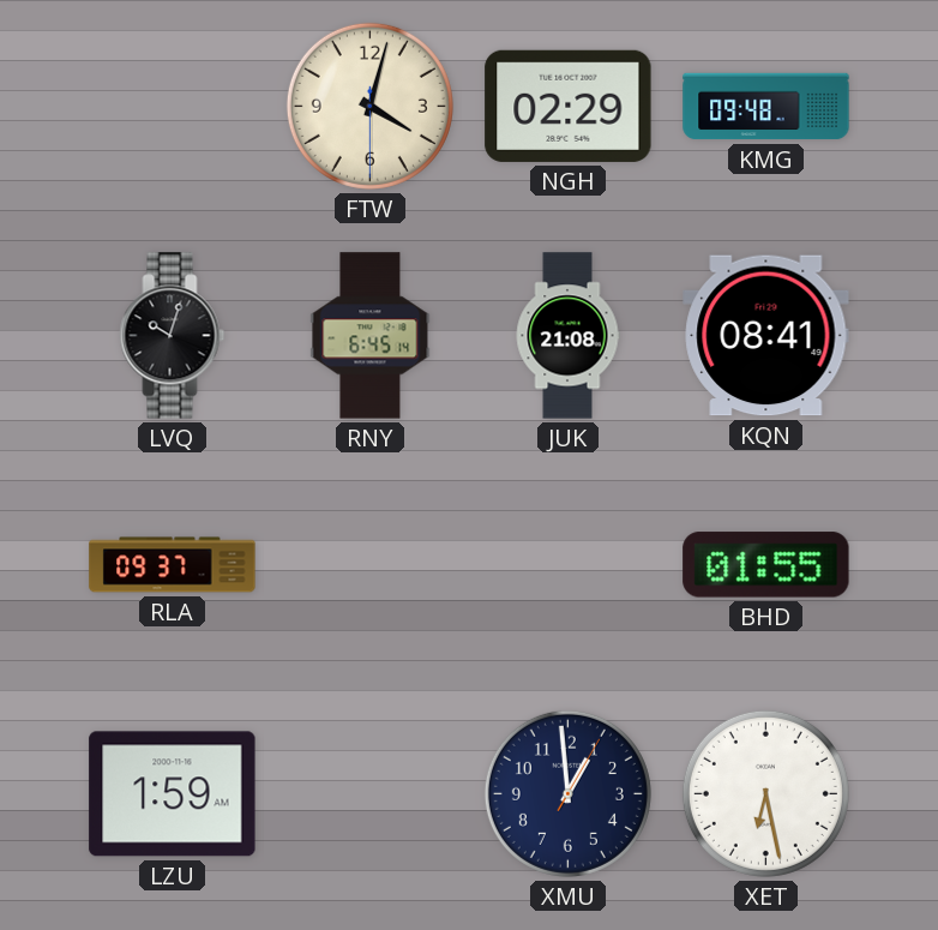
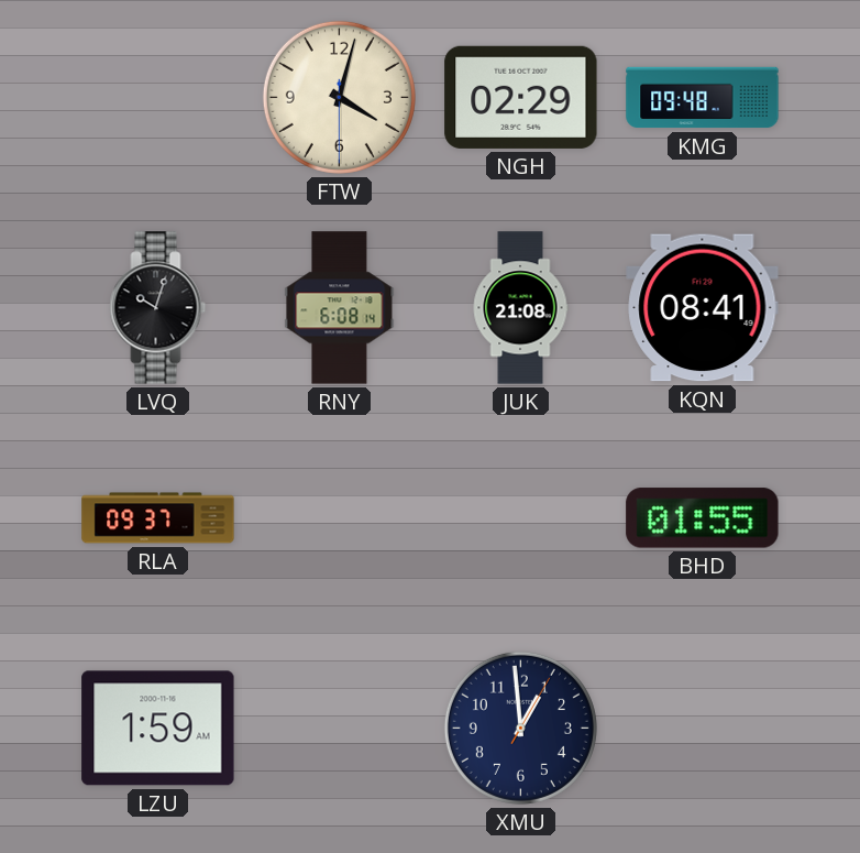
RNY: 6:45 -> 6:08 (340, 308)
XET: 6:28 -> none (765, 793)
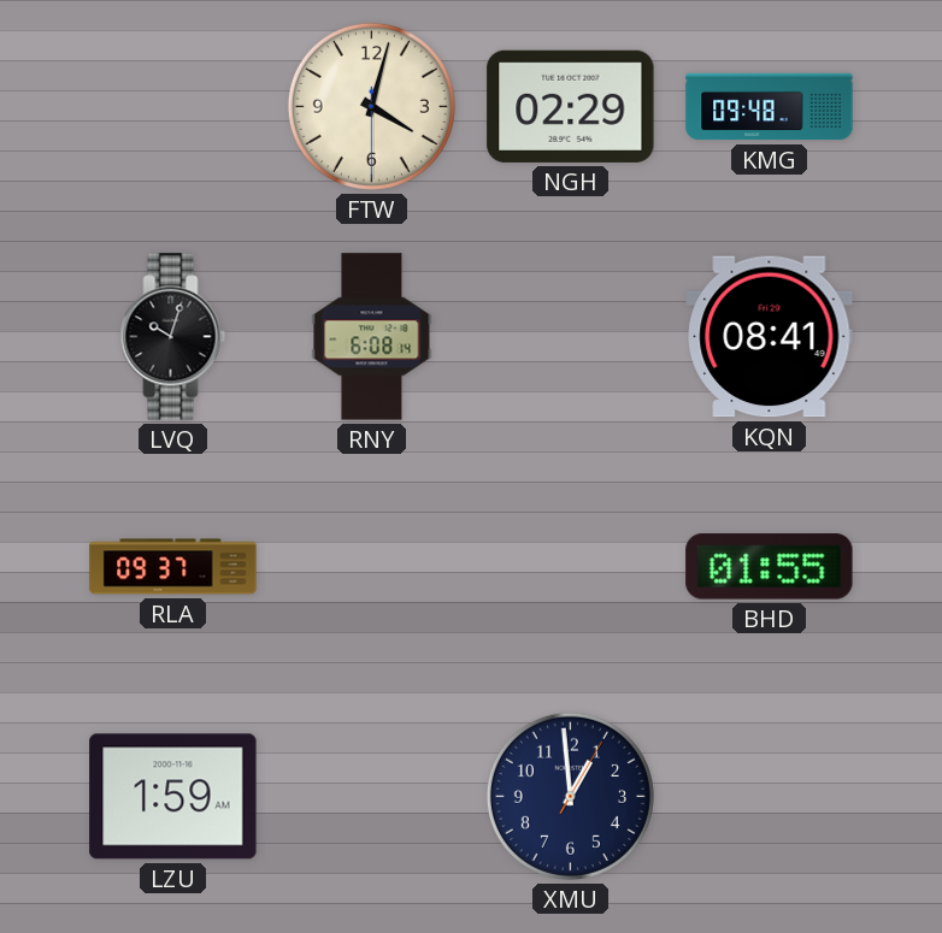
JUK: 21:08 -> none (520, 308)
